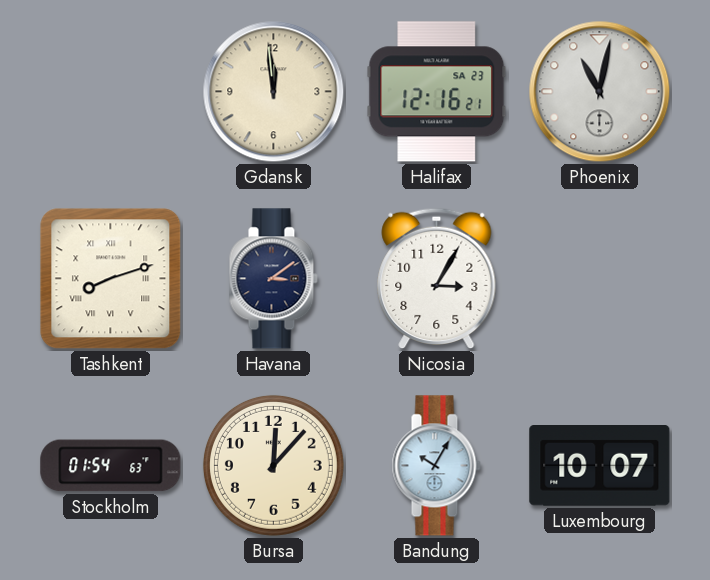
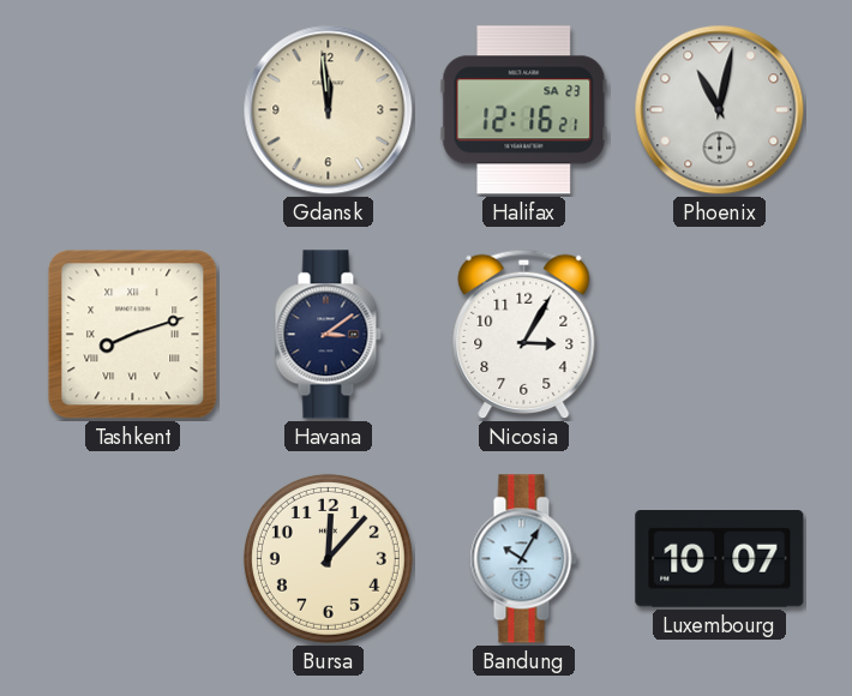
Stockholm: 01:54 -> none (111, 466)
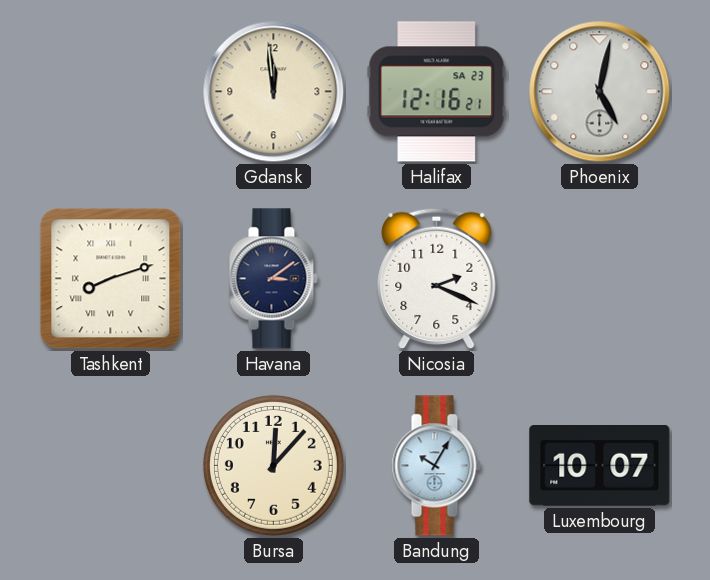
Phoenix: 11:02 -> 5:02 (600, 92)
Nicosia: 3:05 -> 2:19 (437, 279)
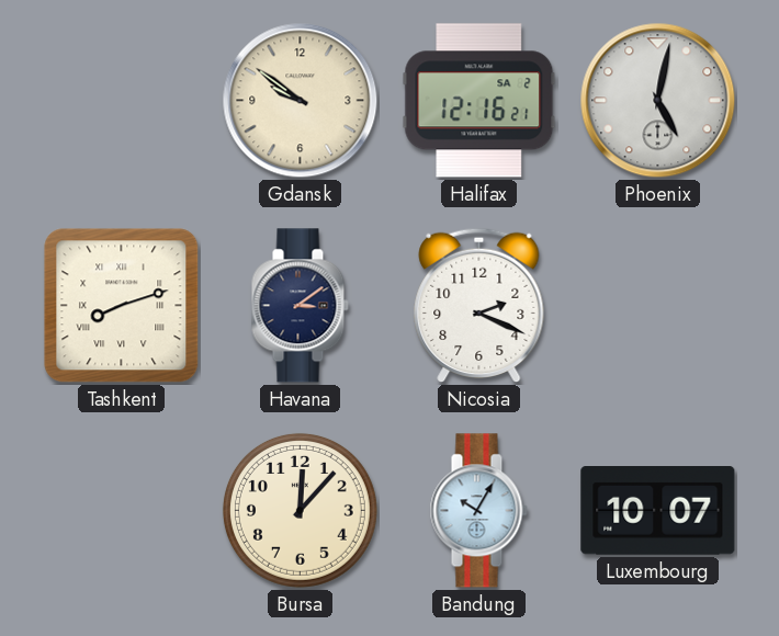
Gdansk: 11:59 -> 9:51 (301, 101)
Halifax date: SA 23 -> SA 2 (479, 101)
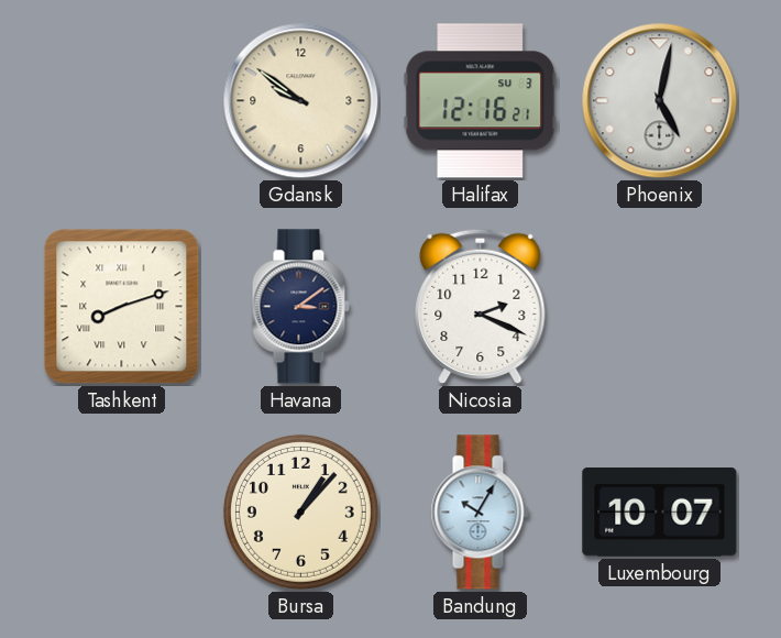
Halifax date: SA 2 -> SU 3 (481, 101)
Bursa: 12:07 -> 1:07 (300, 512)
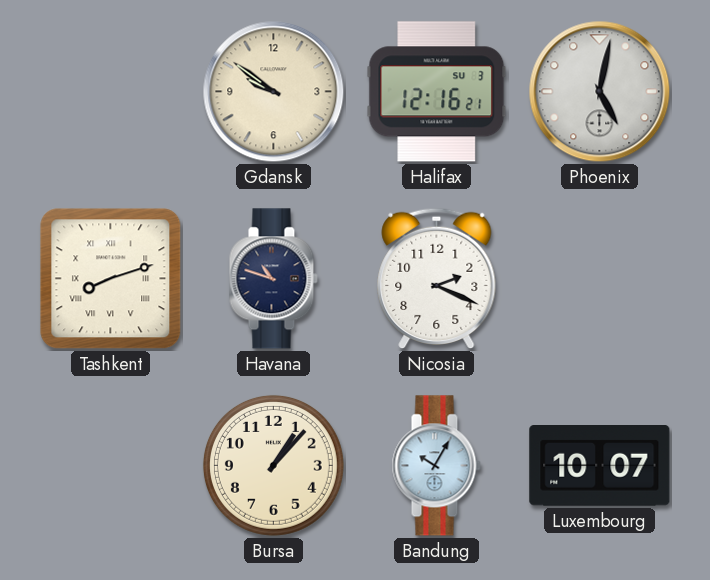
Havana: 3:09 -> 10:48 (273, 279)
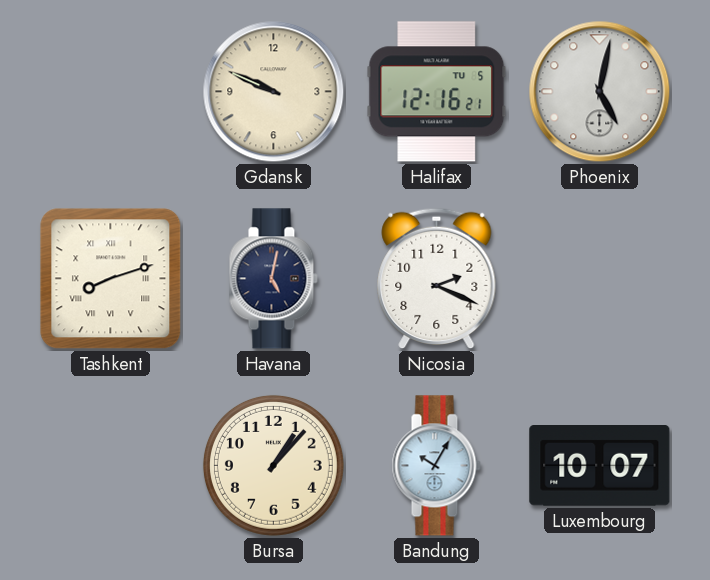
Gdansk: 9:51 -> 9:49 (274, 92)
Halifax date: SU 3 -> TU 5 (437, 92)
Havana: 10:48 -> 5:02 (273, 279)
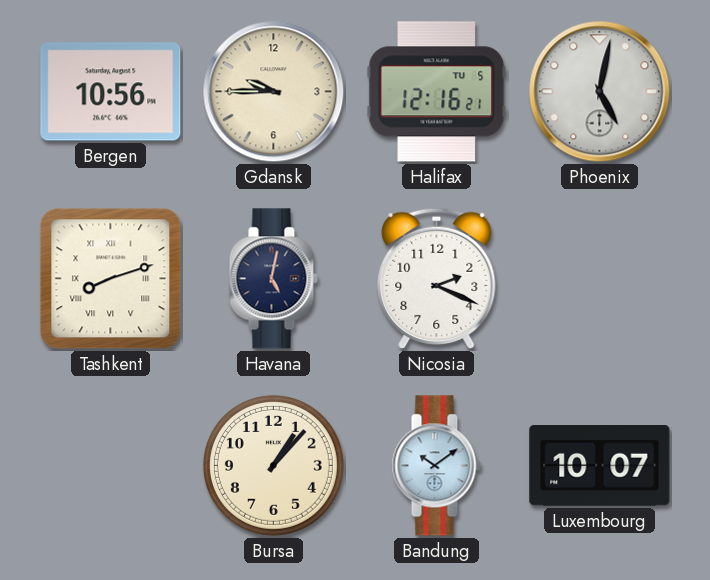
Bergen: none -> 10:56 (111, 92)
Gdansk: 9:49 -> 9:45 (274, 92)
Bandung: 10:05 -> 10:09 (436, 466)
